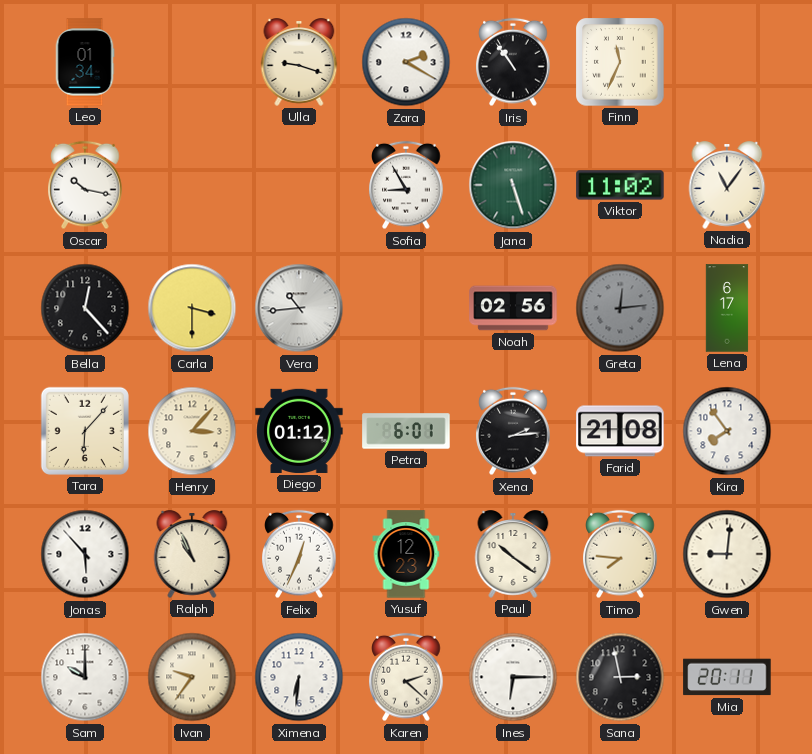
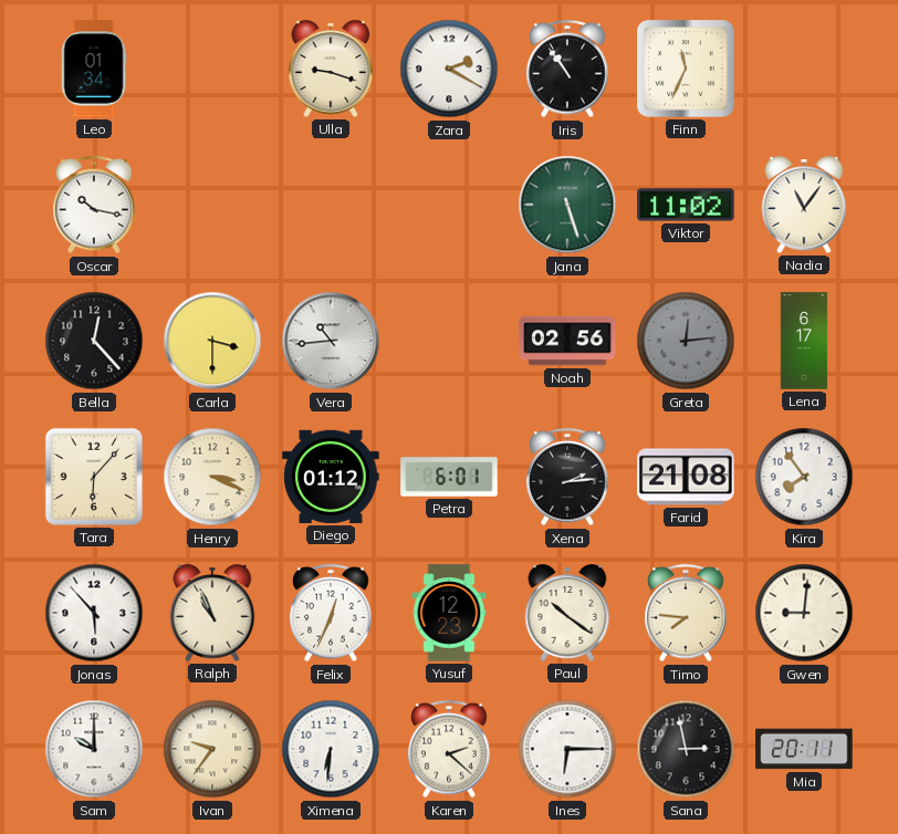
Sofia: 8:55 -> none (406, 185)
Henry: 3:07 -> 3:19 (212, 477)
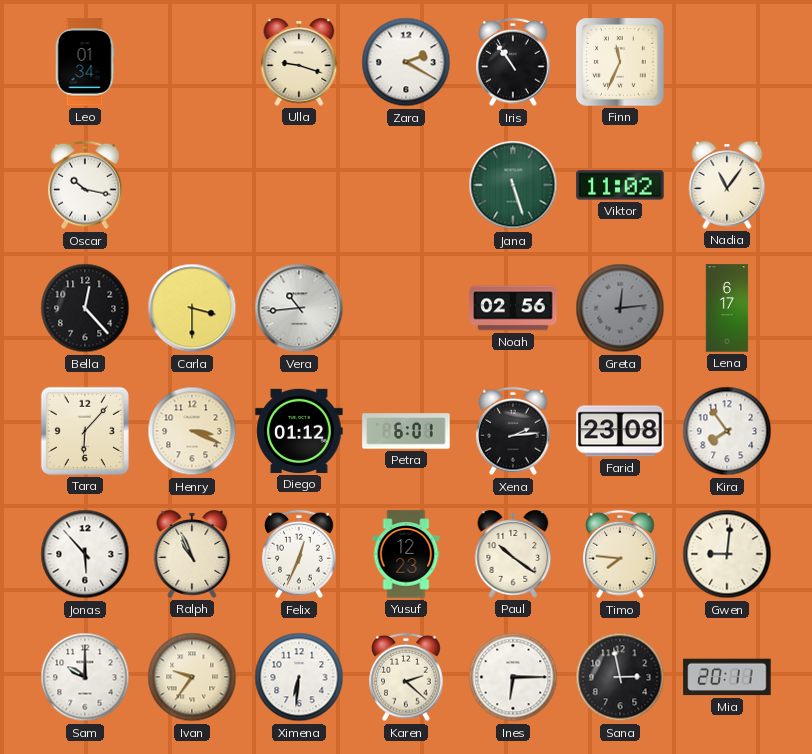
Farid: 21:08 -> 23:08 (620, 431)
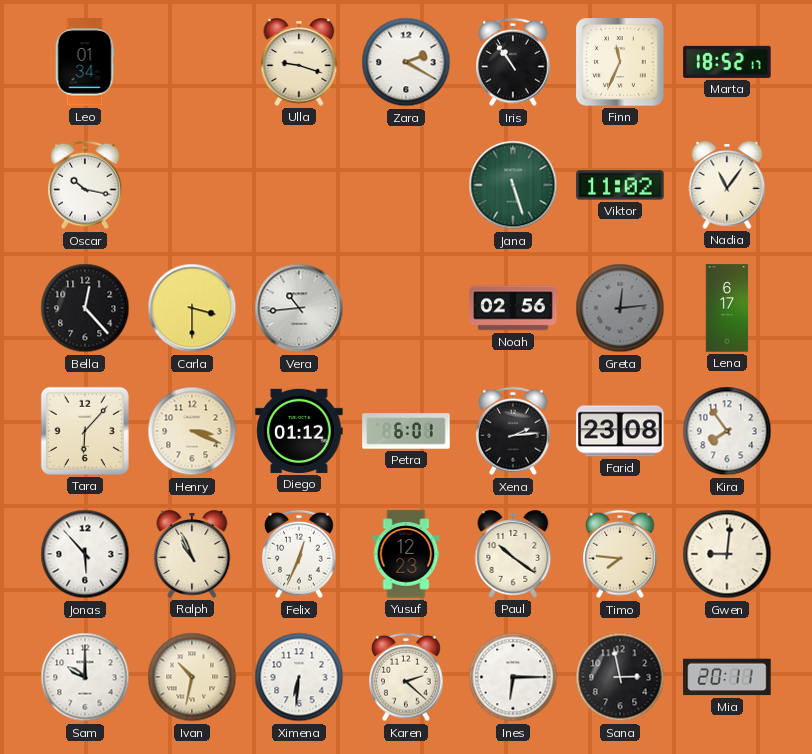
Marta: none -> 18:52 (727, 62)
Ivan: 9:36 -> 10:32 (192, 677)
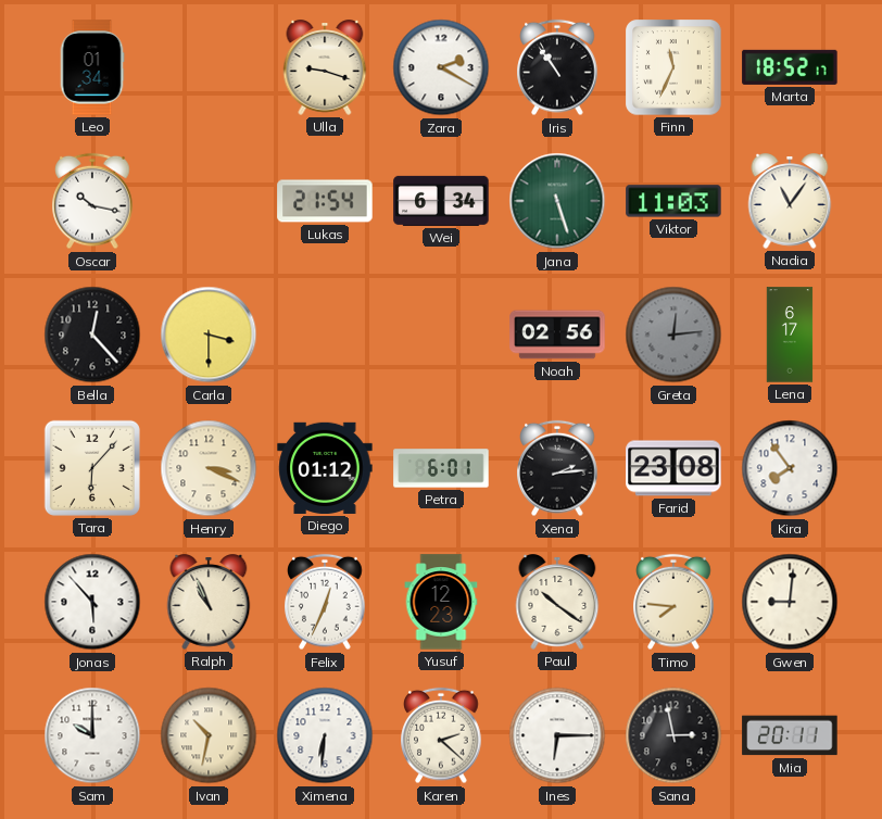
Lukas: none -> 21:54 (325, 201)
Wei: none -> 6:34 (441, 201)
Viktor: 11:02 -> 11:03 (673, 201)
Vera: 10:44 -> none (299, 308)
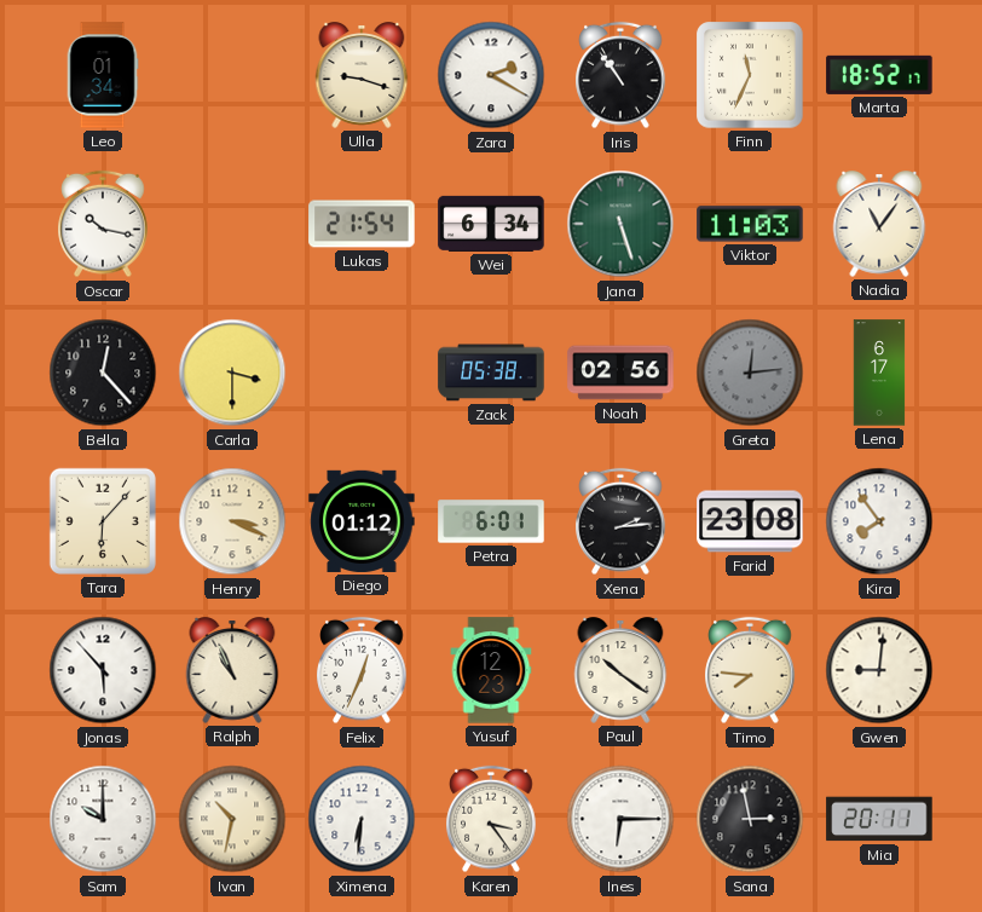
Zack: none -> 05:38 (491, 373)
Karen: 2:22 -> 3:24 (491, 819)
